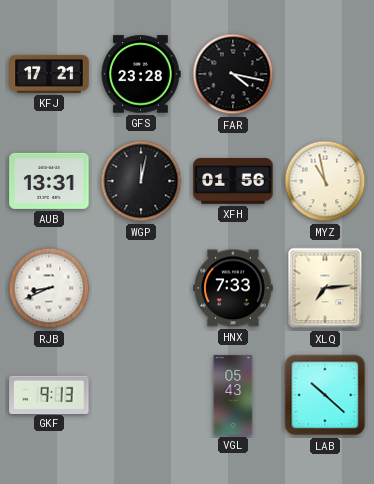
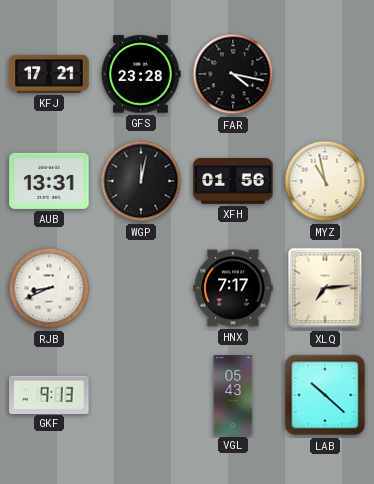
HNX: 7:33 -> 7:17 (233, 288)
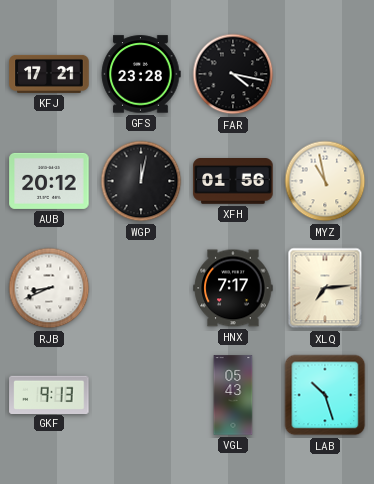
AUB: 13:31 -> 20:12 (49, 181)
LAB: 10:22 -> 10:27 (325, 395)
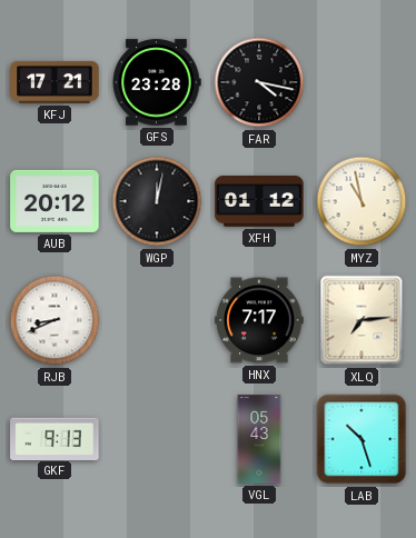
XFH: 01:56 -> 01:12 (259, 202)
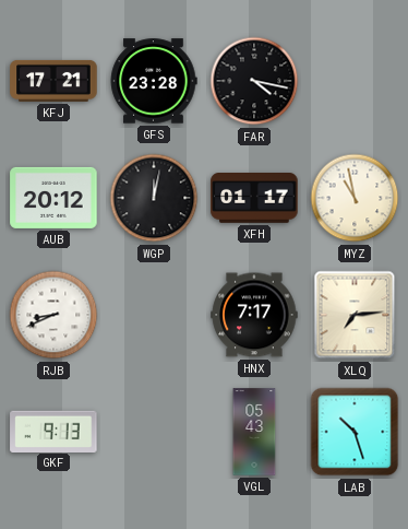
XFH: 01:12 -> 01:17 (254, 199)
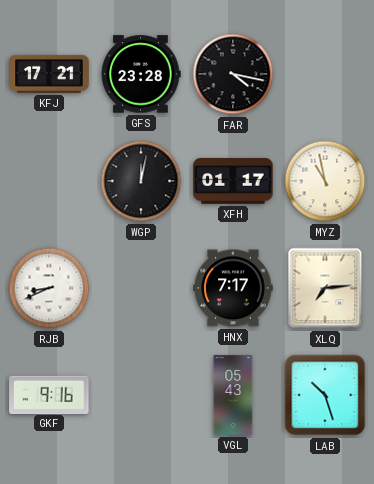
AUB: 20:12 -> none (53, 198)
GKF: 9:13 -> 9:16 (49, 394)
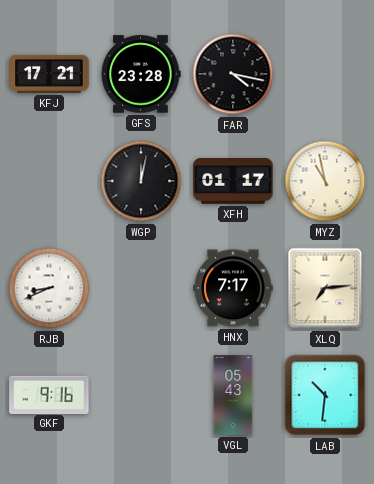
LAB: 10:27 -> 10:31 (325, 395)
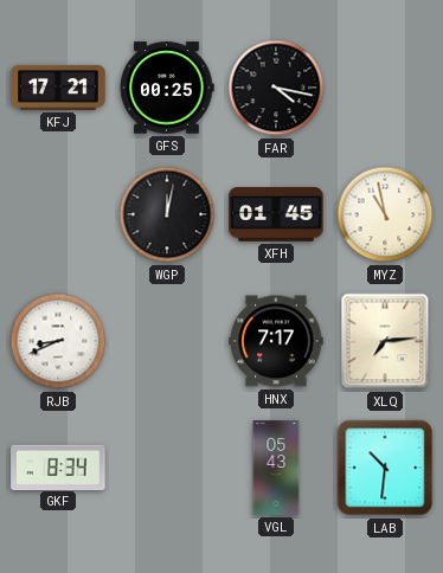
GFS: 23:28 -> 00:25 (167, 88)
XFH: 01:17 -> 01:45 (276, 215)
GKF: 9:16 -> 8:34 (58, 466)
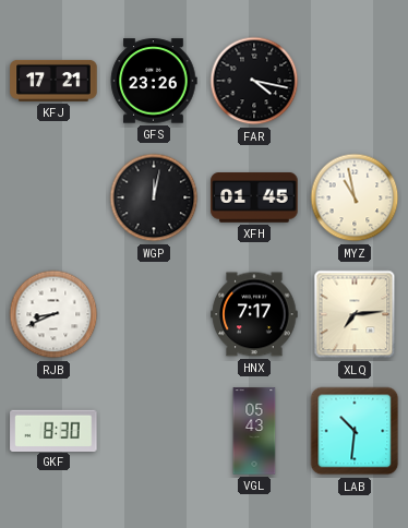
GFS: 00:25 -> 23:26 (154, 81)
GKF: 8:34 -> 8:30 (53, 430)
